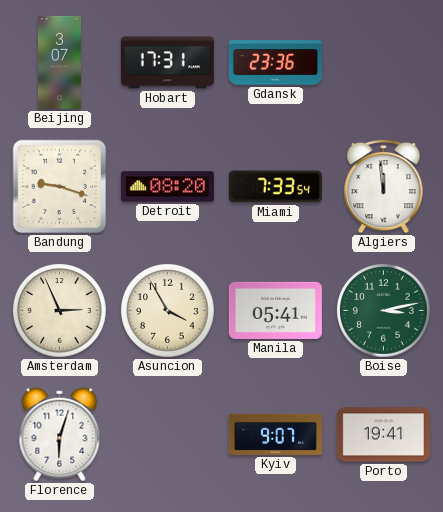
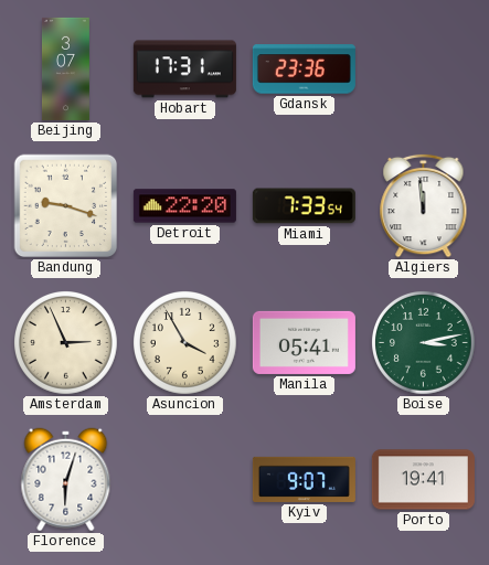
Detroit: 08:20 -> 22:20 (184, 206)
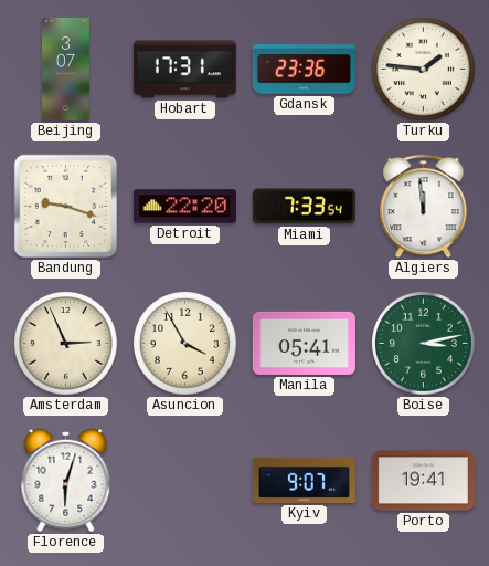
Turku: none -> 1:46 (424, 70)
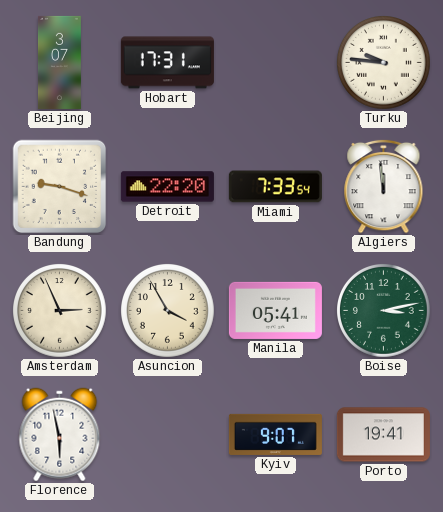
Gdansk: 23:36 -> none (304, 70)
Turku: 1:46 -> 9:46 (384, 63)
Florence: 6:03 -> 5:58 (60, 435)
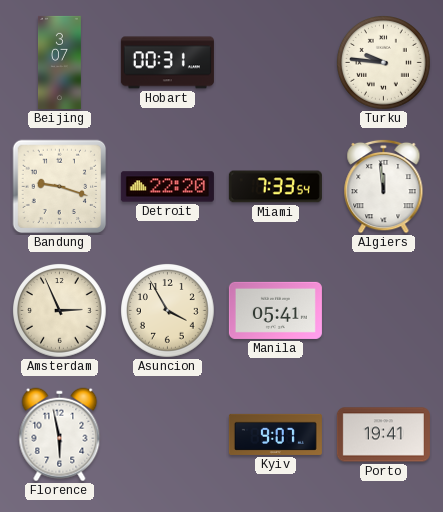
Hobart: 17:31 -> 00:31 (167, 63)
Boise: 3:13 -> none (384, 311)
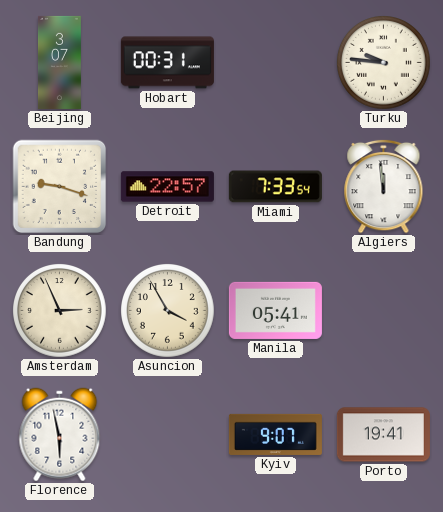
Detroit: 22:20 -> 22:57 (167, 187)
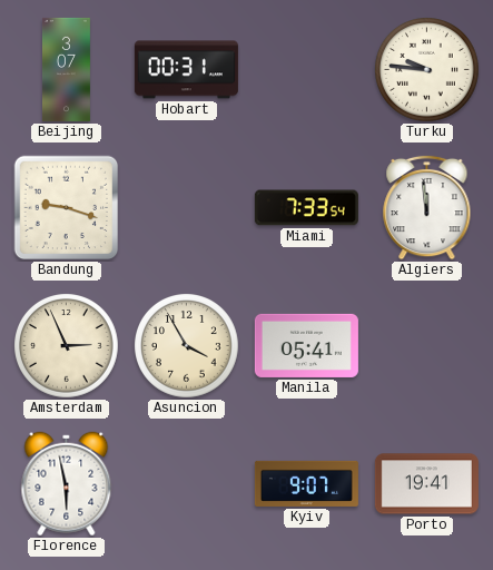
Detroit: 22:57 -> none (167, 187)
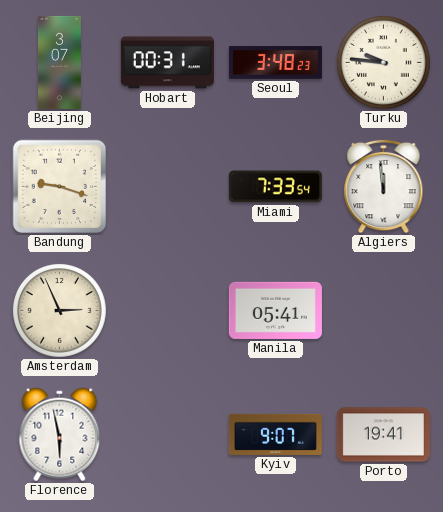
Seoul: none -> 3:48 (275, 63)
Asuncion: 3:55 -> none (187, 346)
